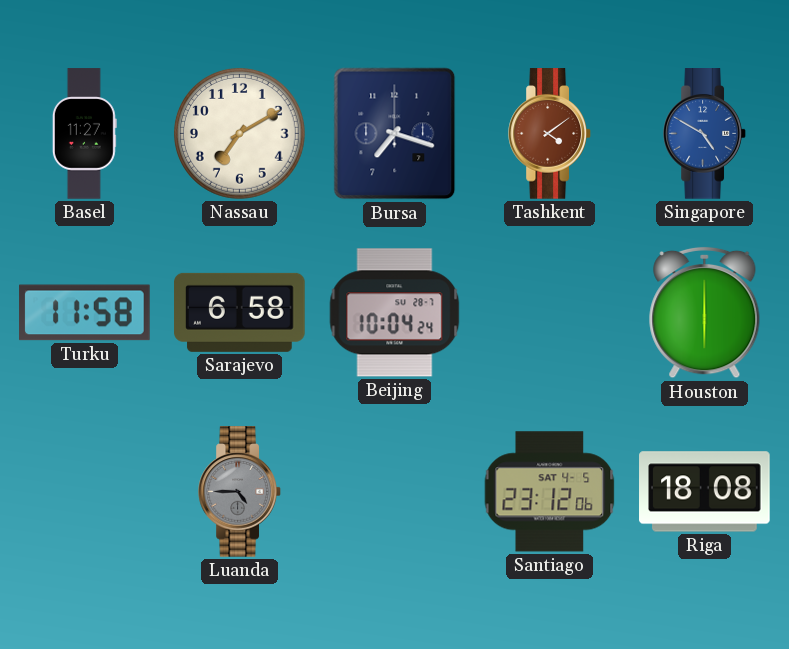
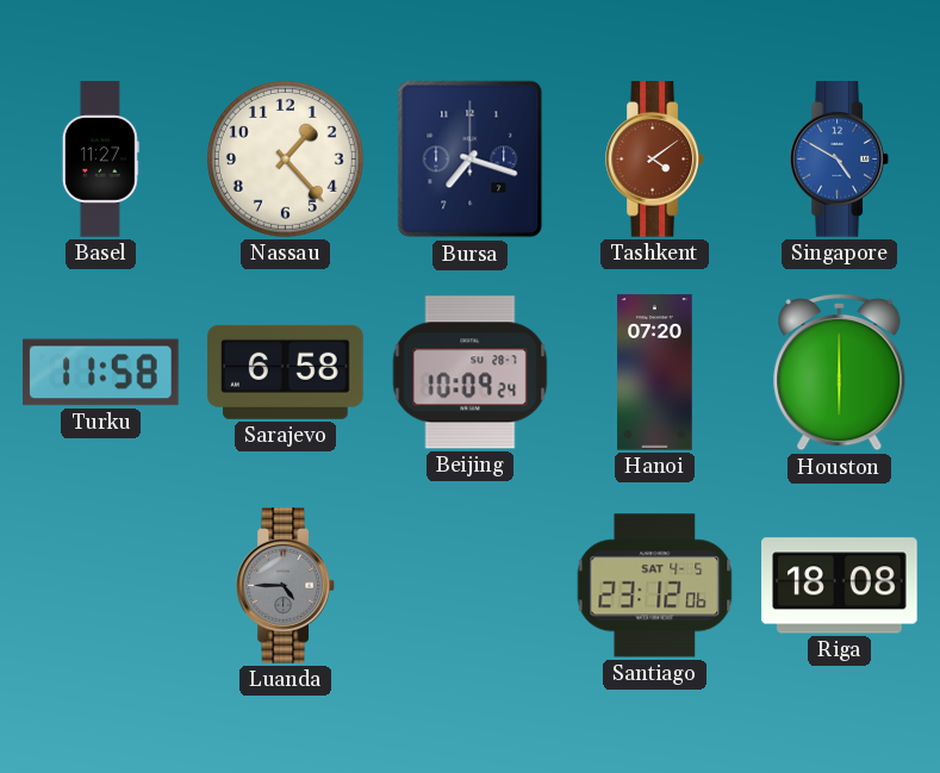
Nassau: 7:10 -> 1:23 (285, 158)
Beijing: 10:04 -> 10:09 (471, 373)
Hanoi: none -> 07:20 (655, 373)
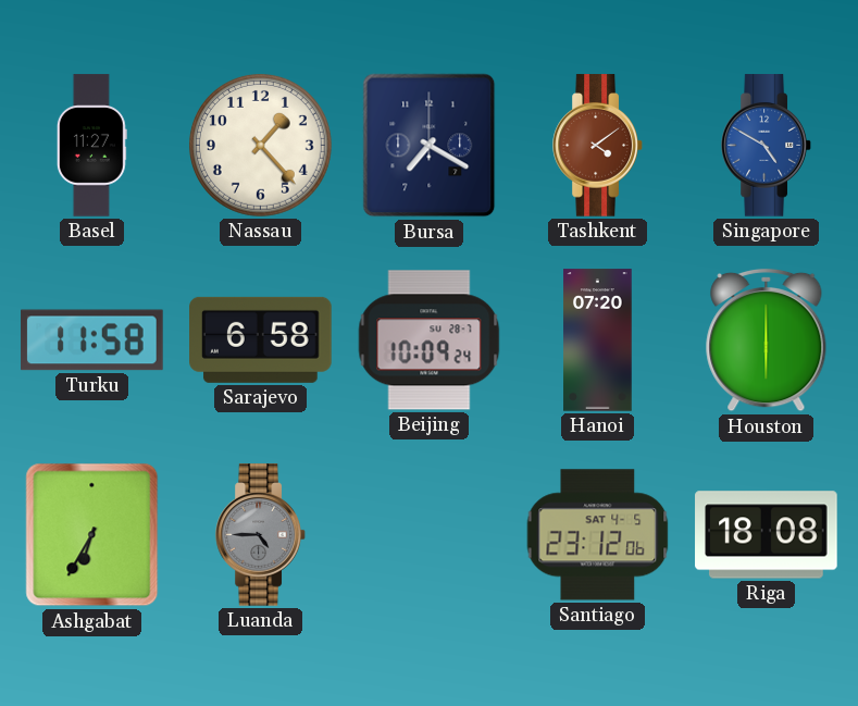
Bursa: 7:18 -> 7:20 (430, 146)
Ashgabat: none -> 6:35 (92, 535)
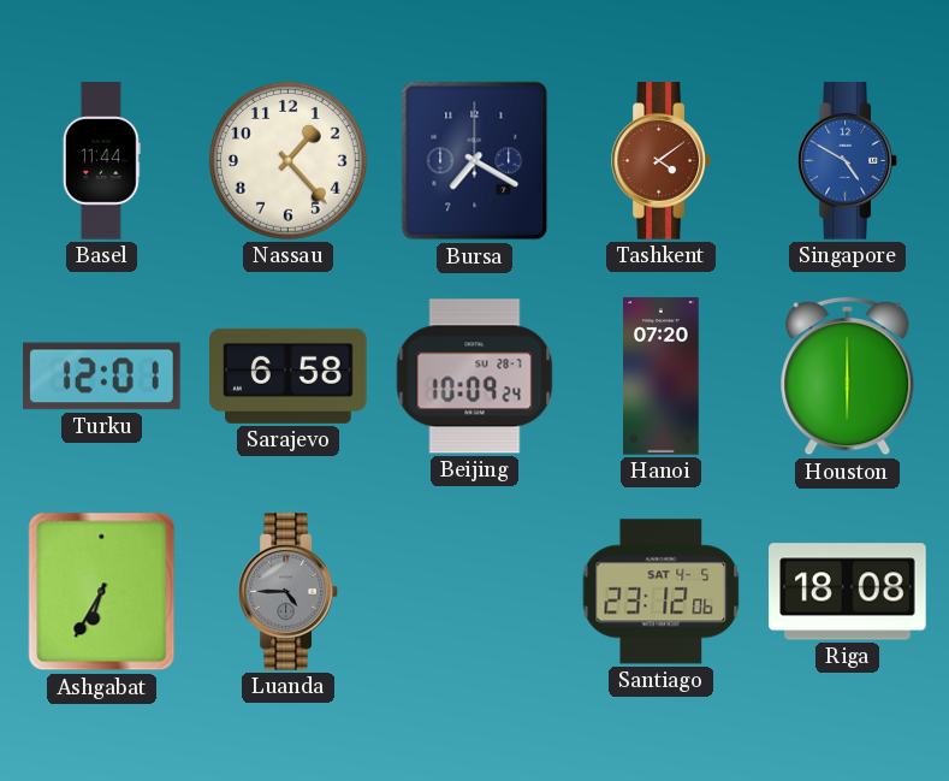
Basel: 11:27 -> 11:44 (101, 161)
Turku: 11:58 -> 12:01 (102, 377)
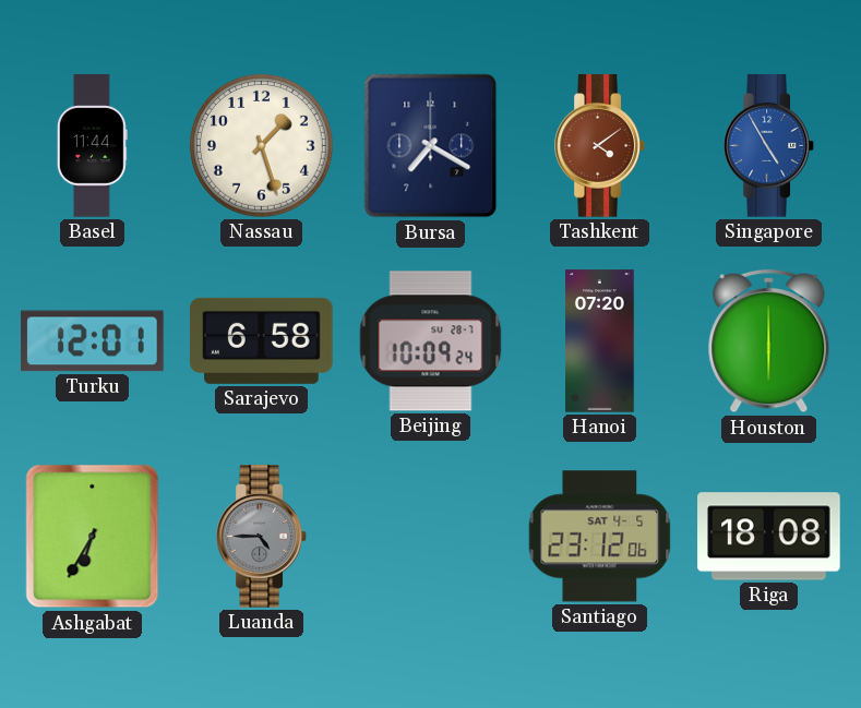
Nassau: 1:23 -> 1:27 (261, 145)
Singapore: 4:50 -> 4:55 (769, 146)
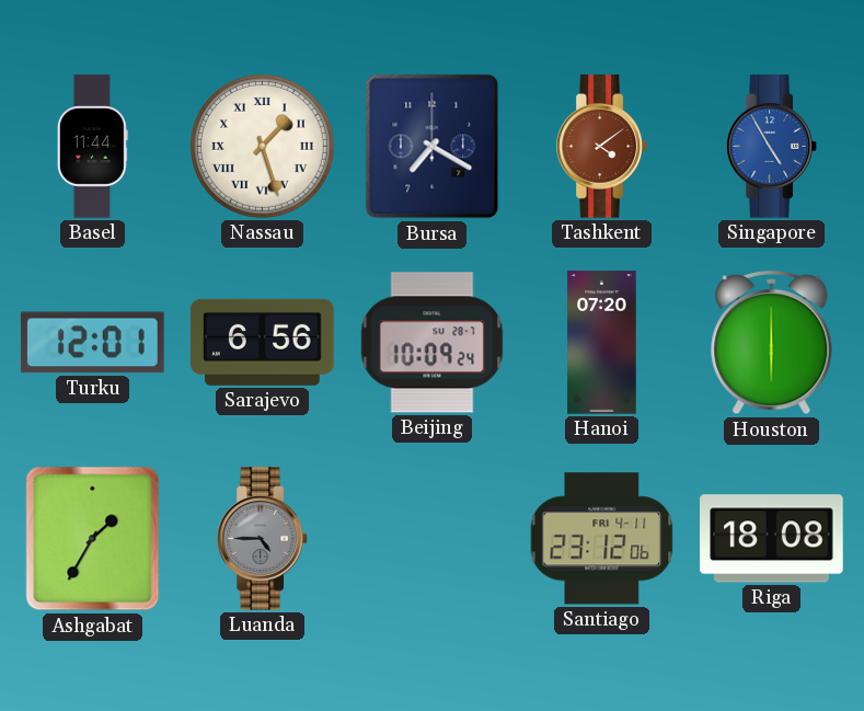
Nassau numerals: Arabic -> Roman (262, 146)
Sarajevo: 6:58 -> 6:56 (263, 342)
Ashgabat: 6:35 -> 1:35 (93, 539)
Santiago date: SAT 4-5 -> FRI 4-11 (602, 539)
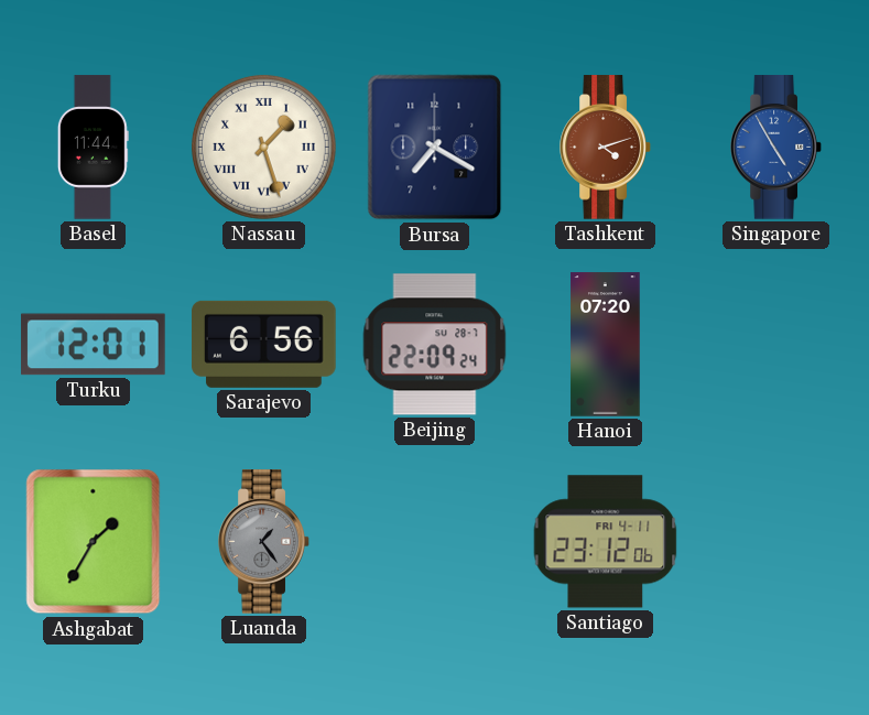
Tashkent: 4:09 -> 4:12 (606, 148)
Beijing: 10:09 -> 22:09 (435, 345)
Houston: 6:00 -> none (772, 343)
Luanda: 4:45 -> 1:24 (264, 542)
Riga: 18:08 -> none (772, 539)
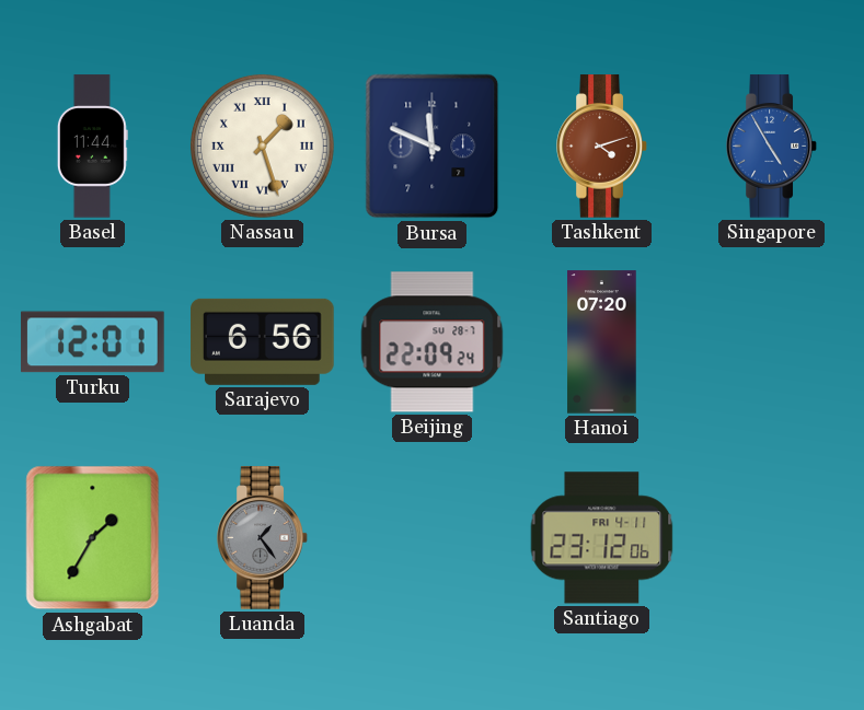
Bursa: 7:20 -> 11:49 (433, 147)
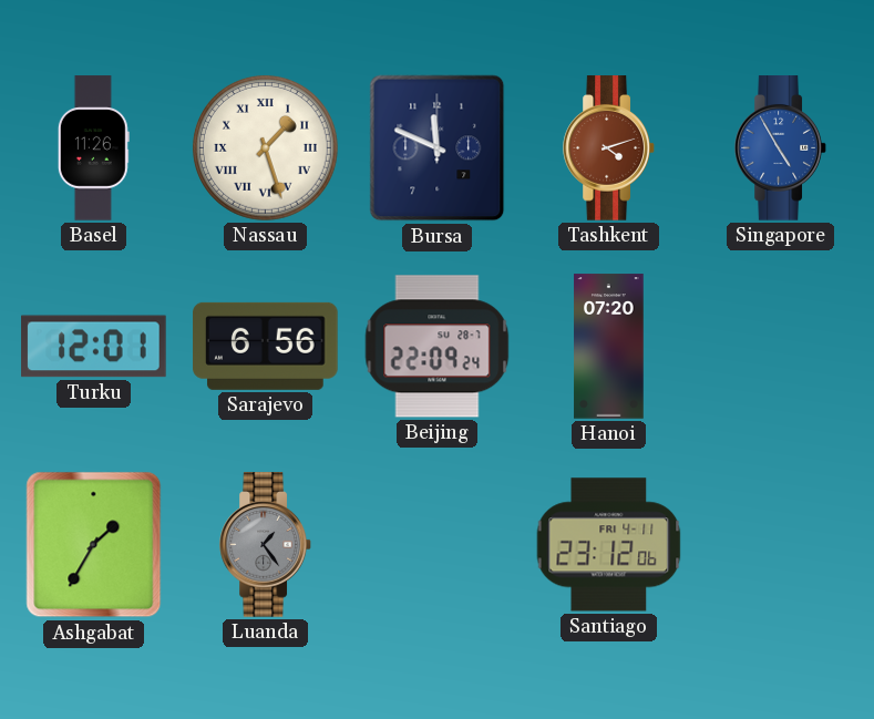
Basel: 11:44 -> 11:26 (93, 148)
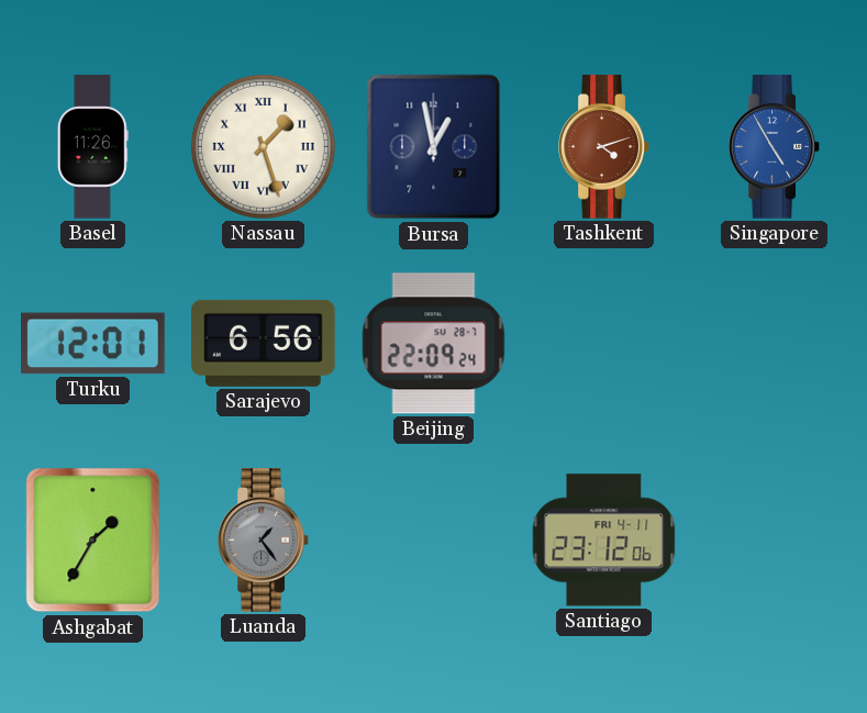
Bursa: 11:49 -> 12:58 (434, 147)
Hanoi: 07:20 -> none (609, 347)
